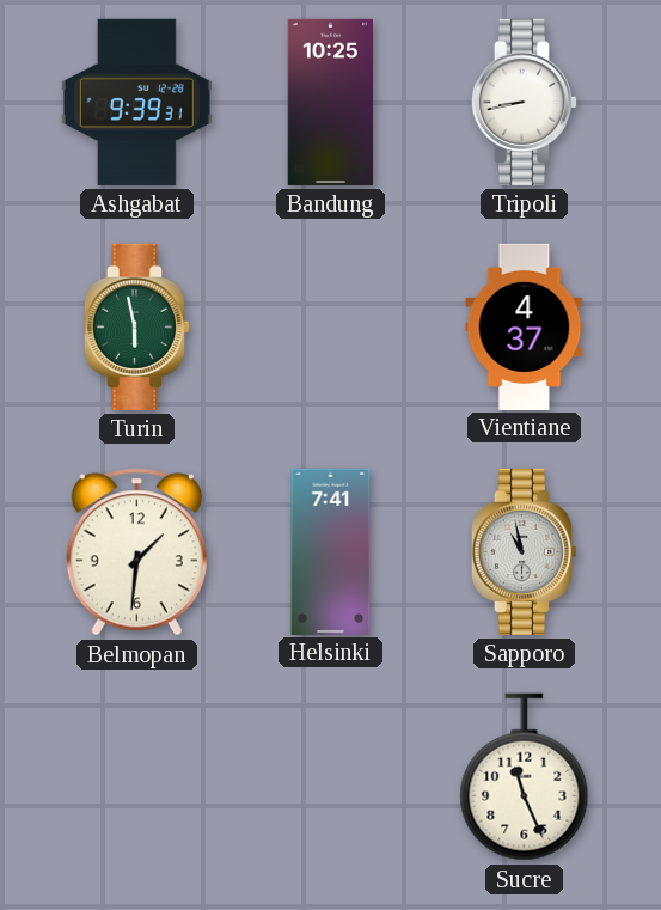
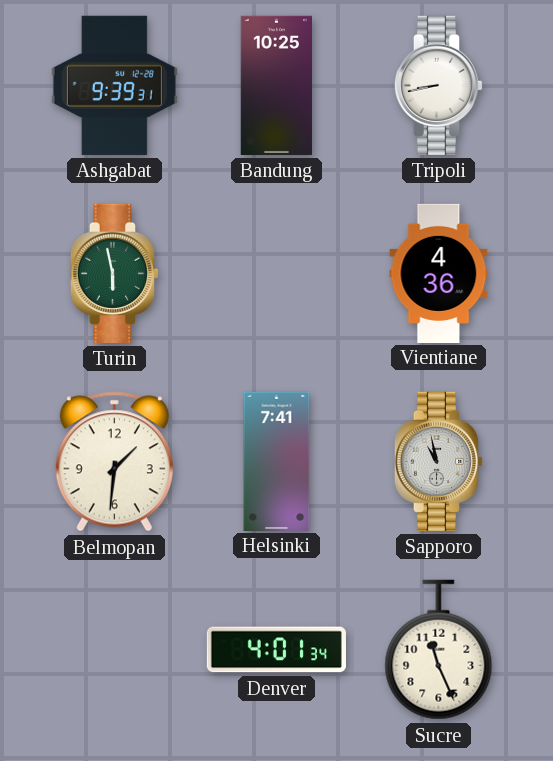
Vientiane: 4:37 -> 4:36 (439, 273)
Denver: none -> 4:01 (276, 650)
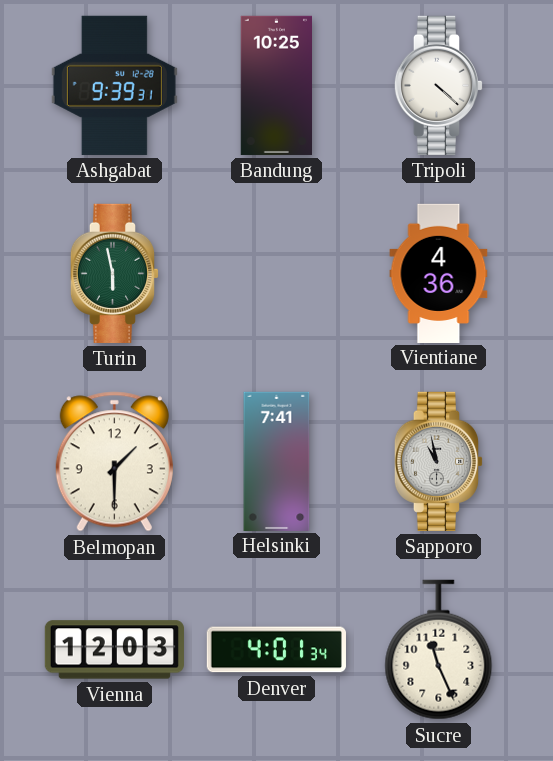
Tripoli: 8:43 -> 4:22 (439, 85)
Belmopan: 1:31 -> 1:30 (114, 462)
Vienna: none -> 12:03 (114, 650)
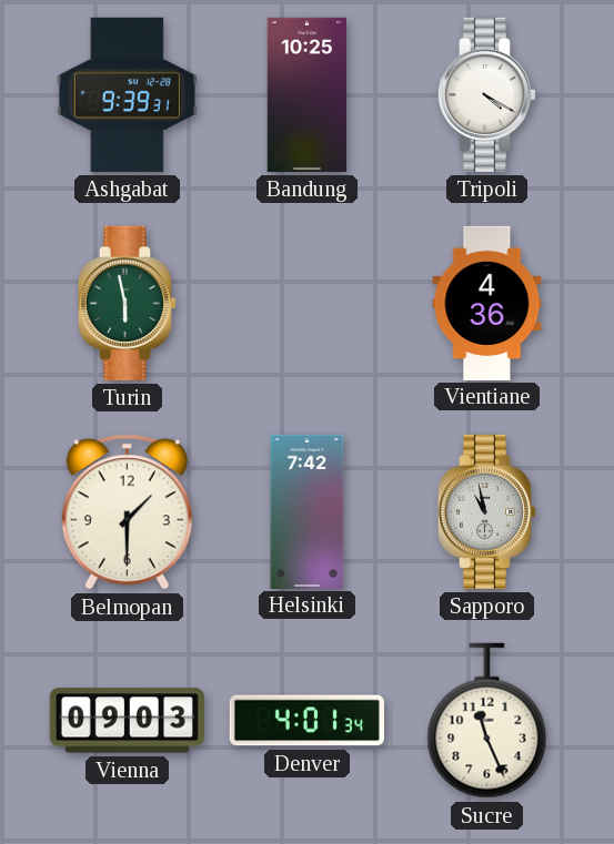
Tripoli: 4:22 -> 4:20 (487, 94)
Helsinki: 7:41 -> 7:42 (308, 511)
Vienna: 12:03 -> 09:03 (127, 721)
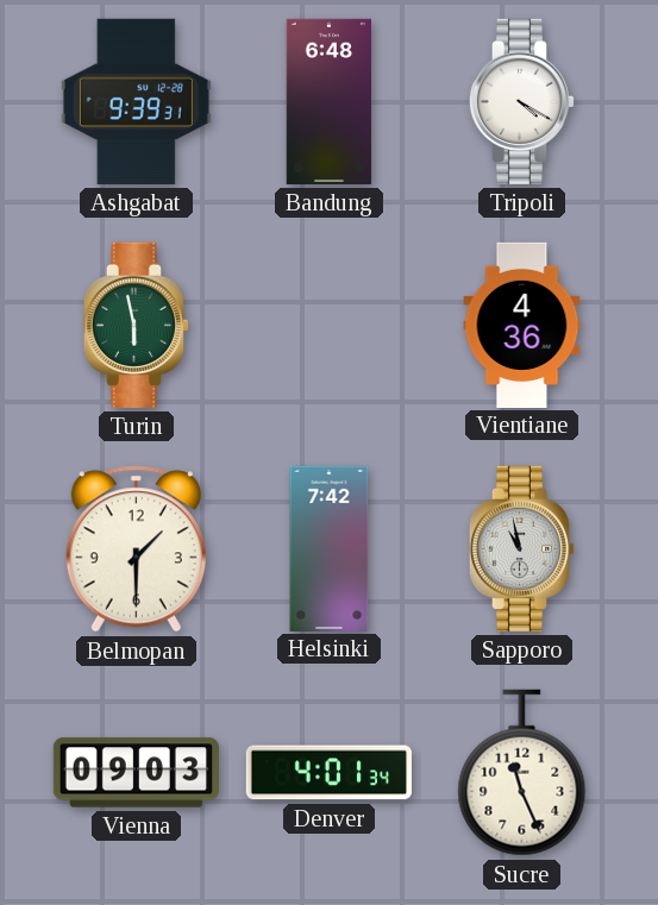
Bandung: 10:25 -> 6:48 (328, 101)
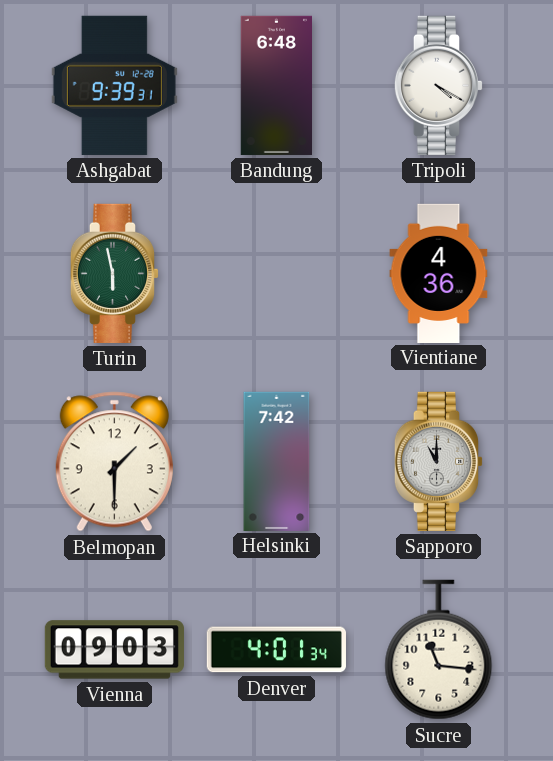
Sapporo: 10:58 -> 11:00 (439, 461)
Sucre: 11:26 -> 11:16 (439, 650)
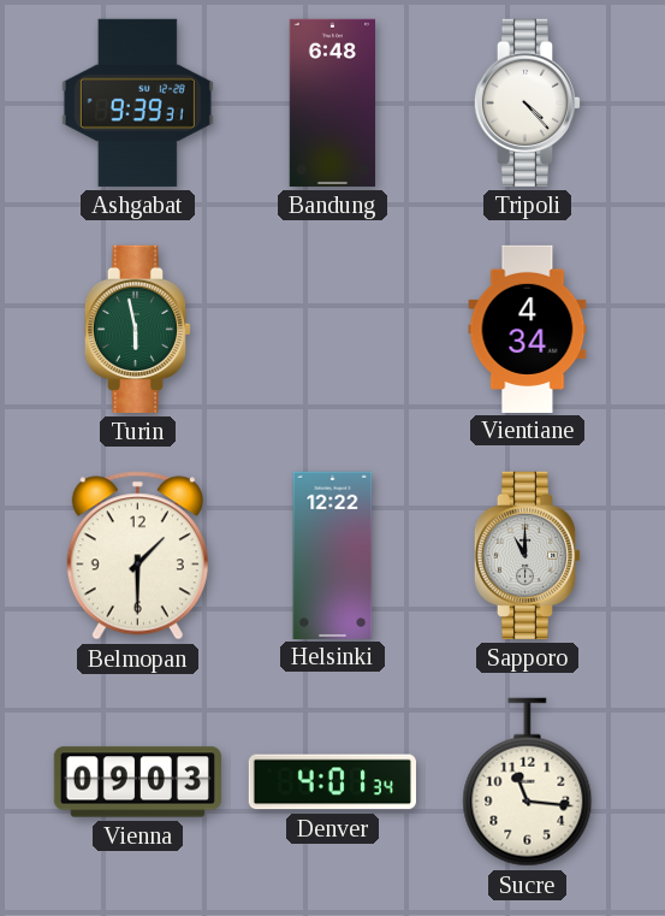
Tripoli: 4:20 -> 4:23 (528, 102)
Vientiane: 4:36 -> 4:34 (528, 329)
Helsinki: 7:42 -> 12:22 (333, 555)
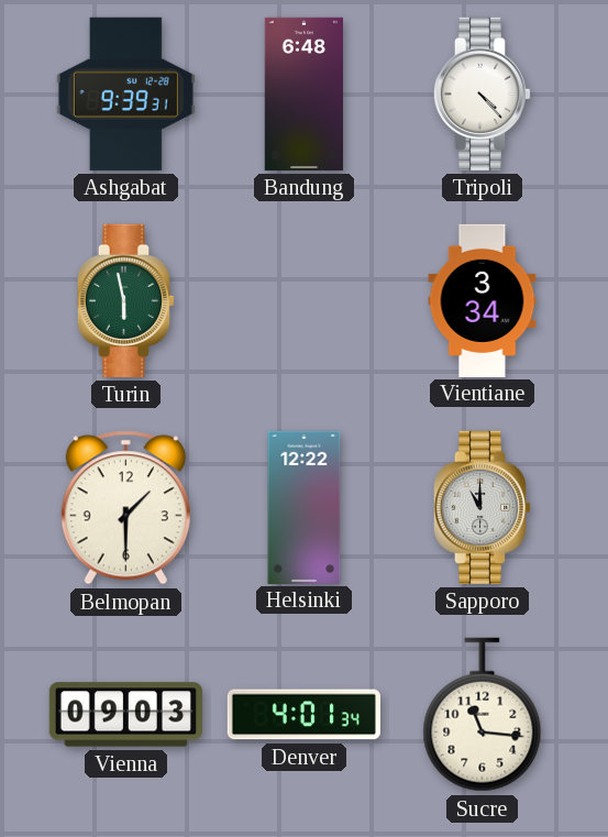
Vientiane: 4:34 -> 3:34 (483, 300)
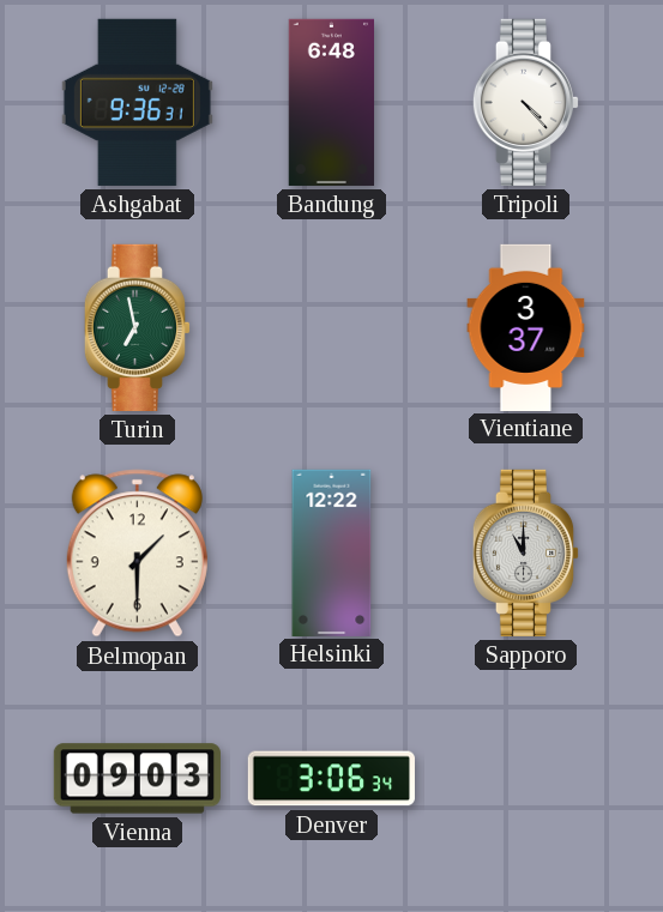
Ashgabat: 9:39 -> 9:36 (137, 102)
Turin: 5:58 -> 6:58 (138, 327)
Vientiane: 3:34 -> 3:37 (526, 327)
Denver: 4:01 -> 3:06 (331, 779)
Sucre: 11:16 -> none (483, 715)
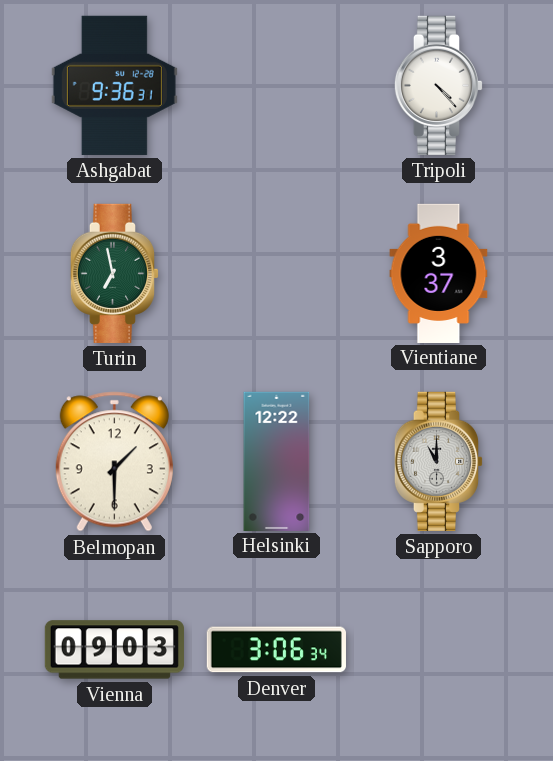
Bandung: 6:48 -> none (331, 102)
